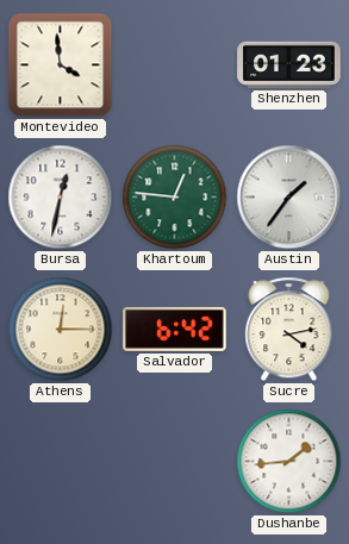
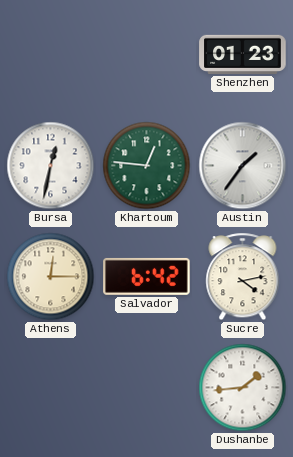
Montevideo: 3:59 -> none (61, 65)
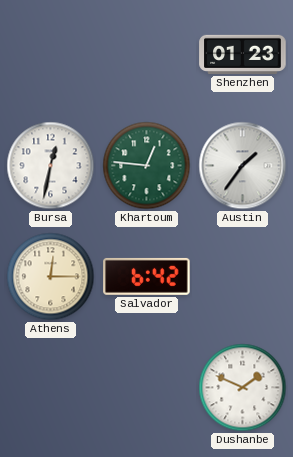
Sucre: 4:13 -> none (243, 277)
Dushanbe: 1:44 -> 1:49 (243, 388)
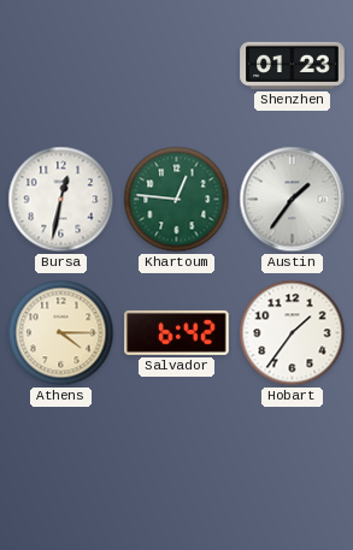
Athens: 12:15 -> 4:15 (61, 333)
Hobart: none -> 1:36 (293, 333)
Dushanbe: 1:49 -> none (243, 388)
